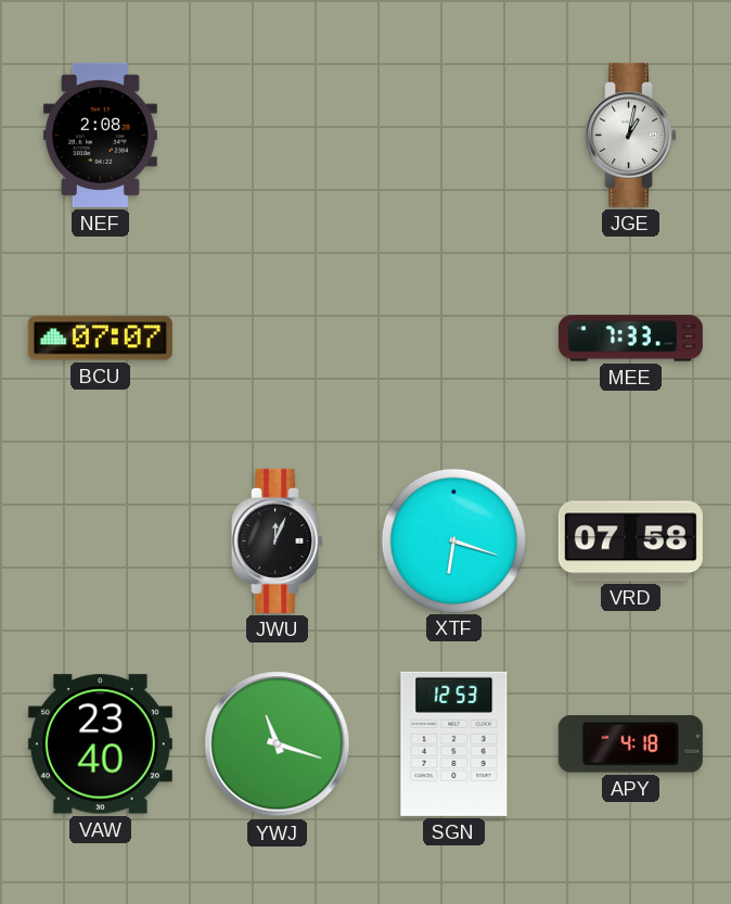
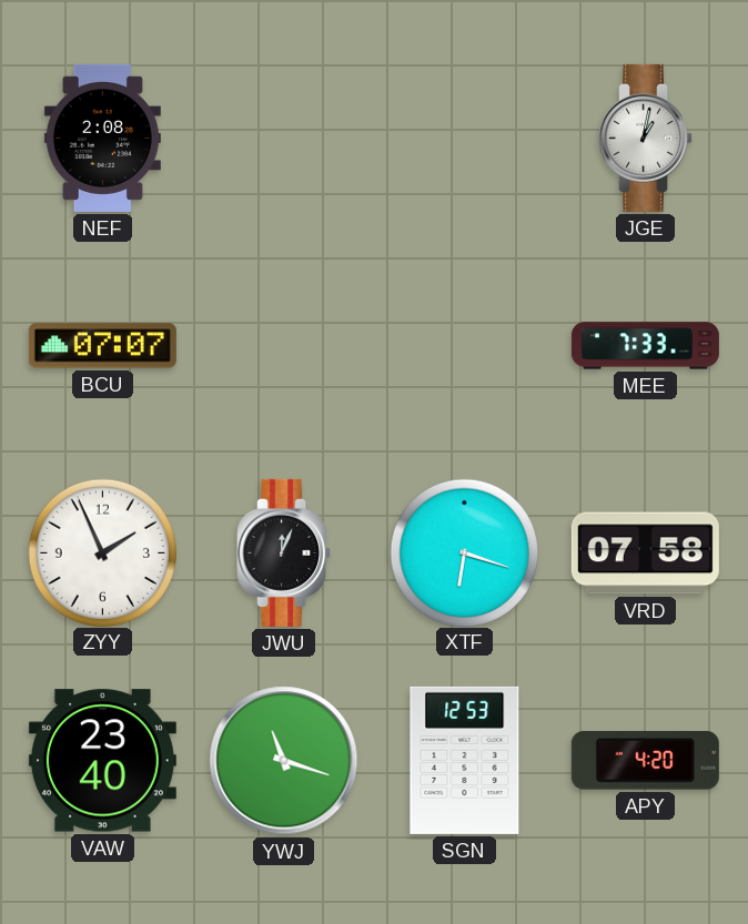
ZYY: none -> 1:56 (102, 552)
APY: 4:18 -> 4:20 (645, 761)
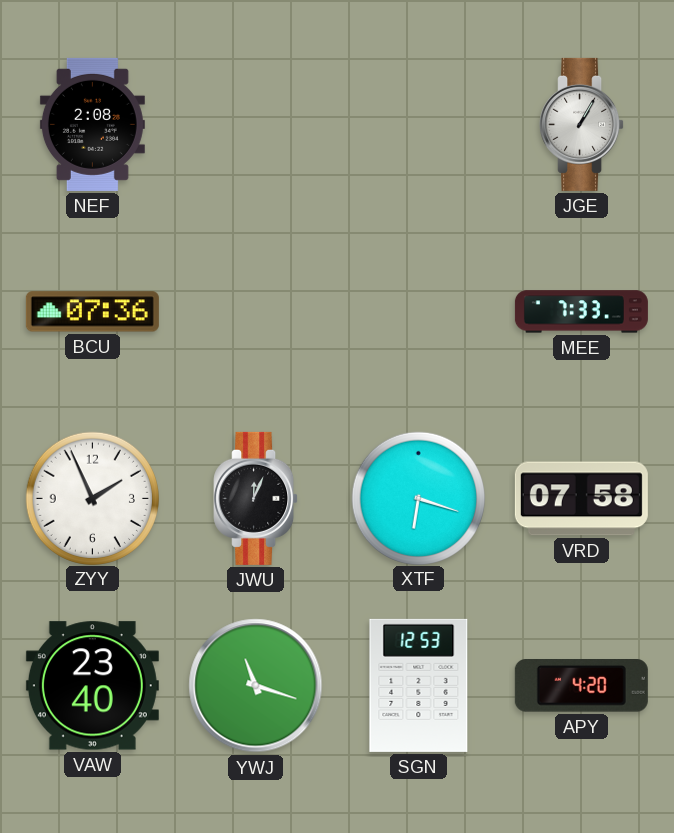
JGE: 1:02 -> 1:05 (582, 124)
BCU: 07:07 -> 07:36 (92, 312)
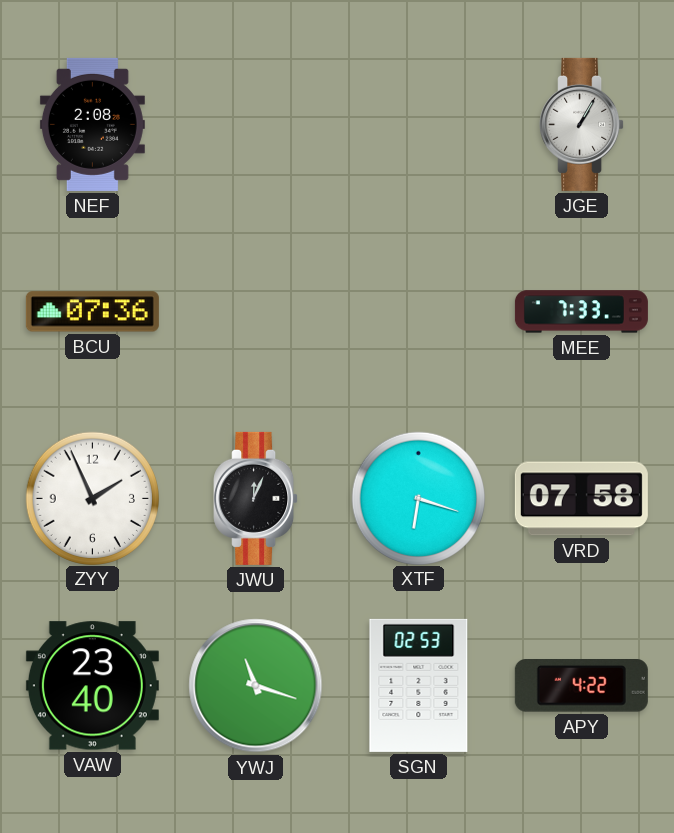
SGN: 12:53 -> 02:53 (419, 685)
APY: 4:20 -> 4:22 (581, 686)
